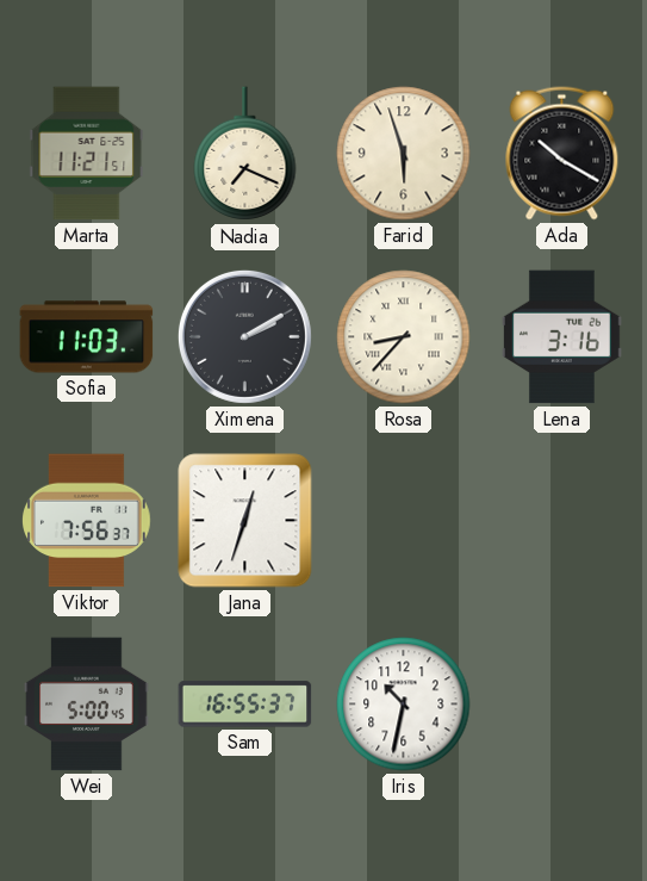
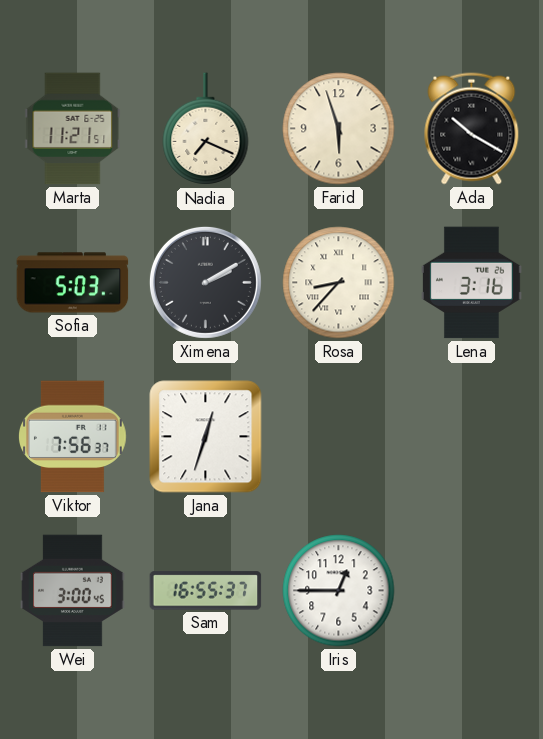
Sofia: 11:03 -> 5:03 (73, 283)
Wei: 5:00 -> 3:00 (73, 591)
Iris: 10:32 -> 12:45 (339, 591)
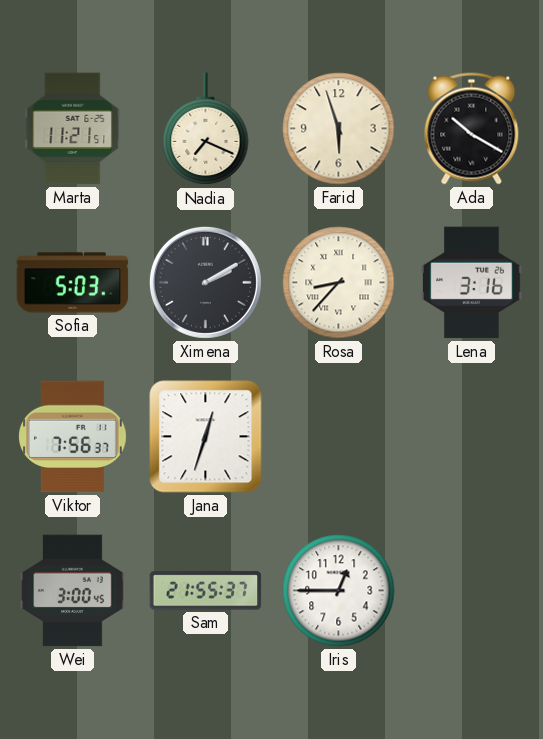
Sam: 16:55 -> 21:55 (206, 591)
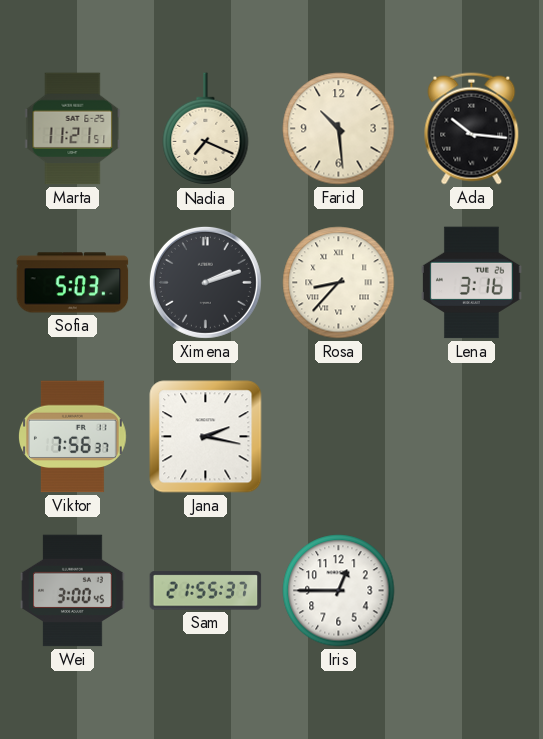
Farid: 5:57 -> 10:29 (339, 129)
Ada: 10:20 -> 10:16 (472, 129)
Ximena: 2:10 -> 2:12 (205, 282)
Jana: 12:33 -> 2:17 (206, 437)
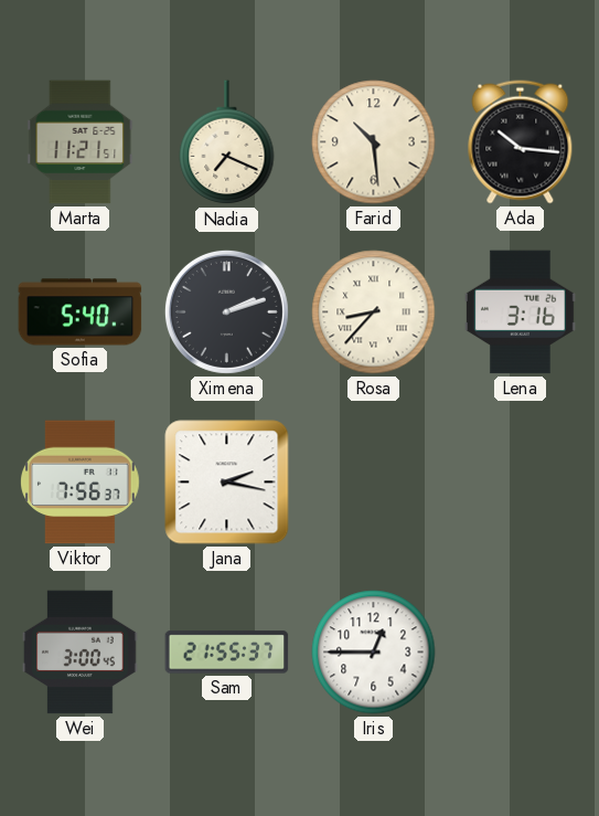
Sofia: 5:03 -> 5:40 (81, 312)
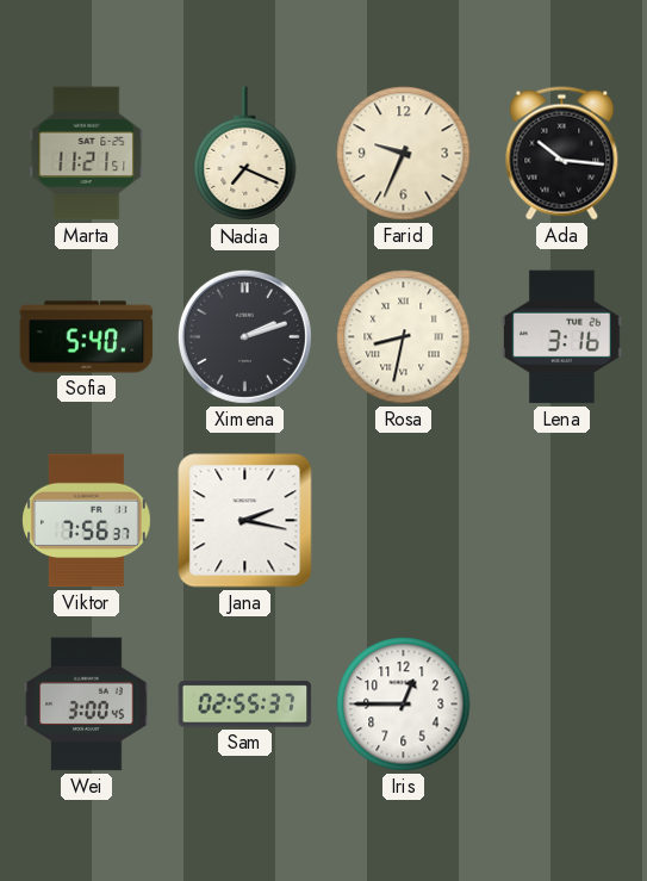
Farid: 10:29 -> 9:34 (404, 154)
Rosa: 8:37 -> 8:32 (404, 337)
Sam: 21:55 -> 02:55 (245, 705)
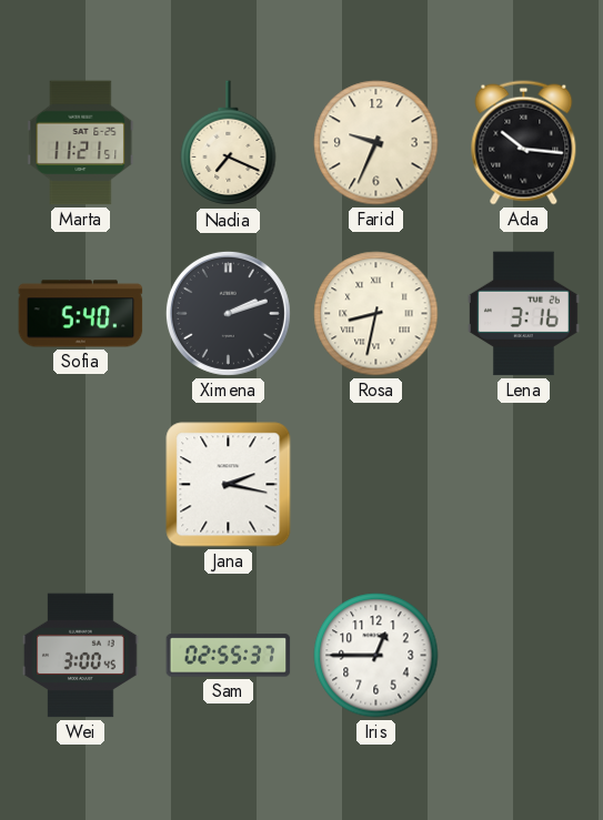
Viktor: 7:56 -> none (87, 521)
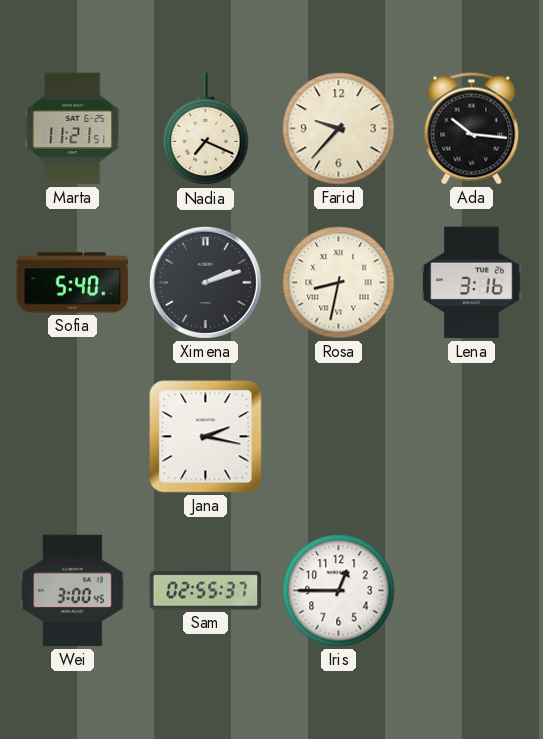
Farid: 9:34 -> 9:37 (339, 129)
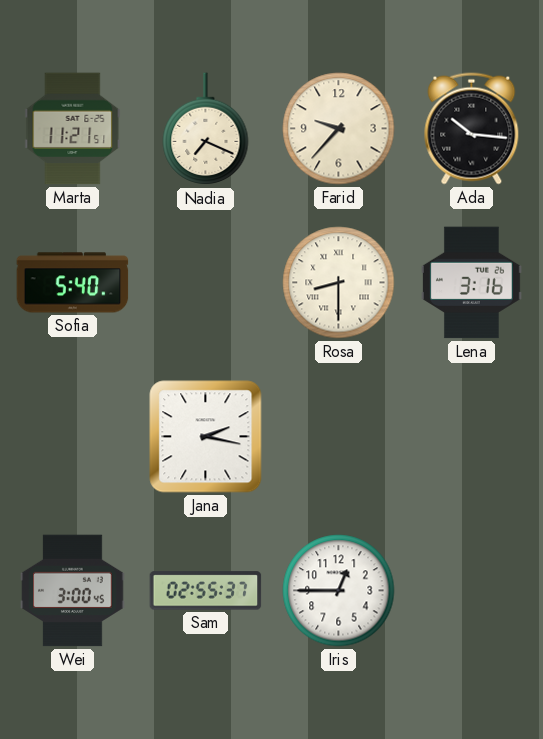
Ximena: 2:12 -> none (205, 282)
Rosa: 8:32 -> 8:30 (339, 283)
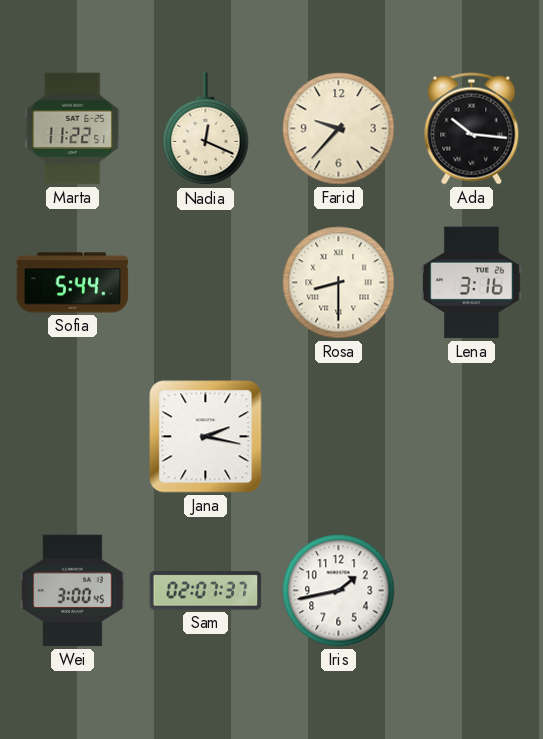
Marta: 11:21 -> 11:22 (73, 129)
Nadia: 7:19 -> 12:19 (206, 129)
Sofia: 5:40 -> 5:44 (73, 283)
Sam: 02:55 -> 02:07 (206, 591)
Iris: 12:45 -> 1:43 (339, 591)
